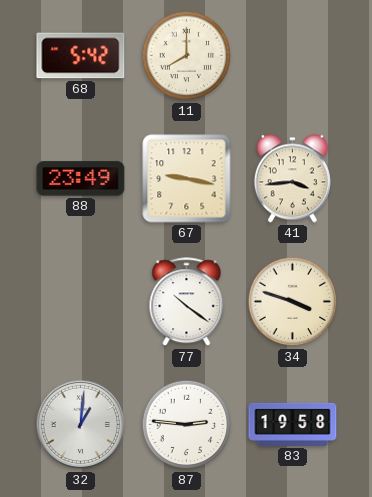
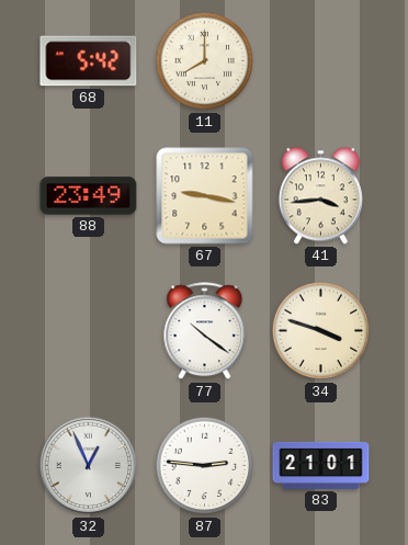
32: 1:01 -> 12:56 (89, 466)
83: 19:58 -> 21:01 (321, 465)
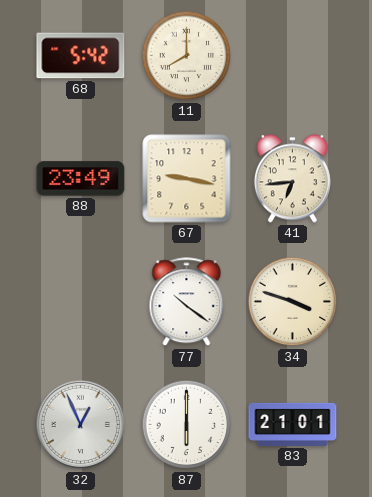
41: 3:44 -> 6:44 (292, 179)
87: 2:46 -> 6:00 (187, 425)
